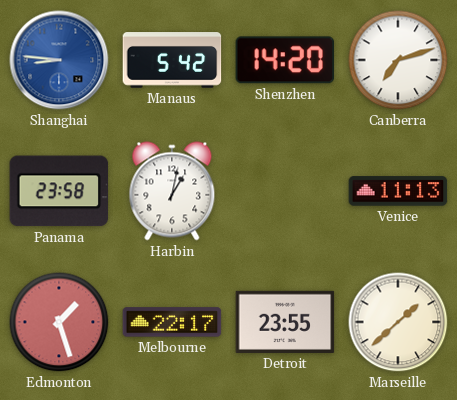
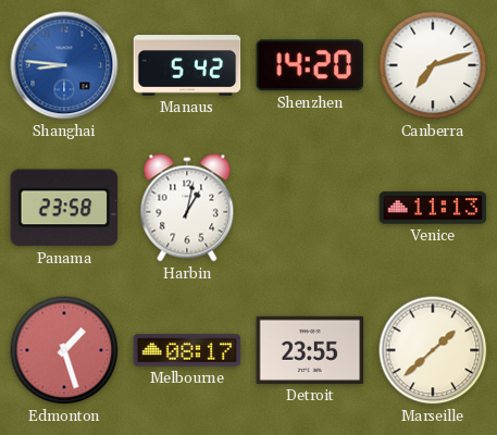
Melbourne: 22:17 -> 08:17 (187, 350)
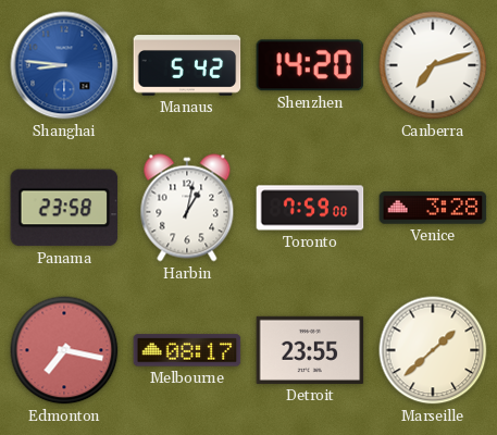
Toronto: none -> 7:59 (310, 208)
Venice: 11:13 -> 3:28 (433, 208)
Edmonton: 1:27 -> 7:17 (64, 350)
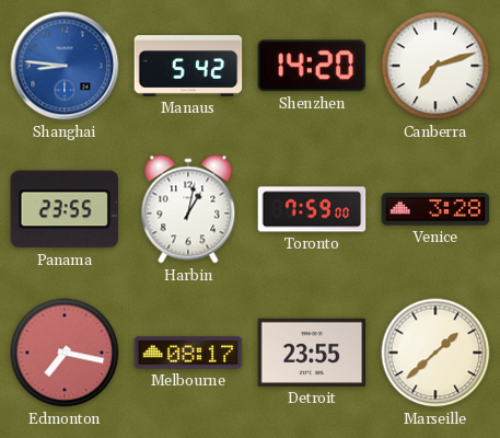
Panama: 23:58 -> 23:55 (65, 209)
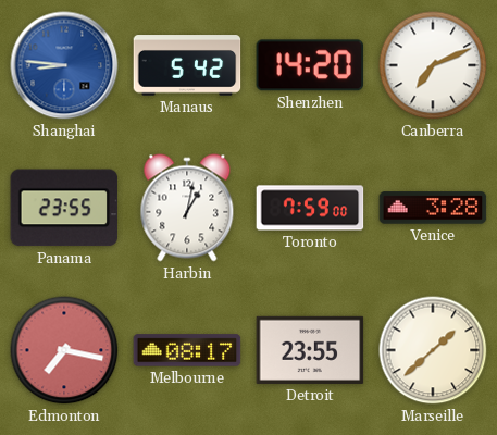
Canberra: 7:12 -> 7:11 (433, 65)
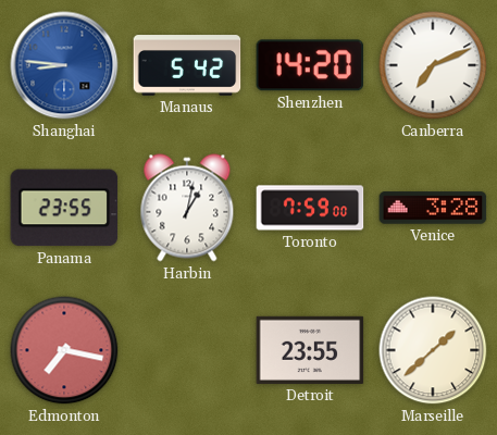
Melbourne: 08:17 -> none (187, 350)
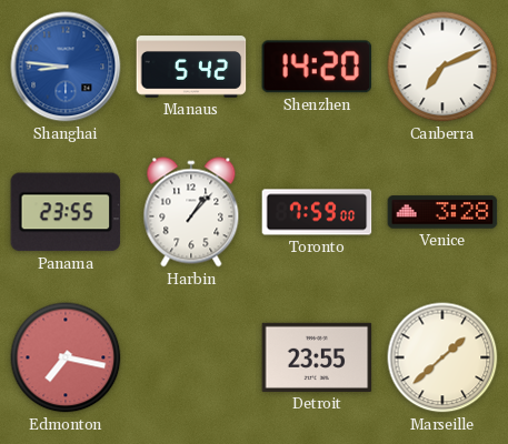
Harbin: 1:02 -> 1:07 (191, 212)
